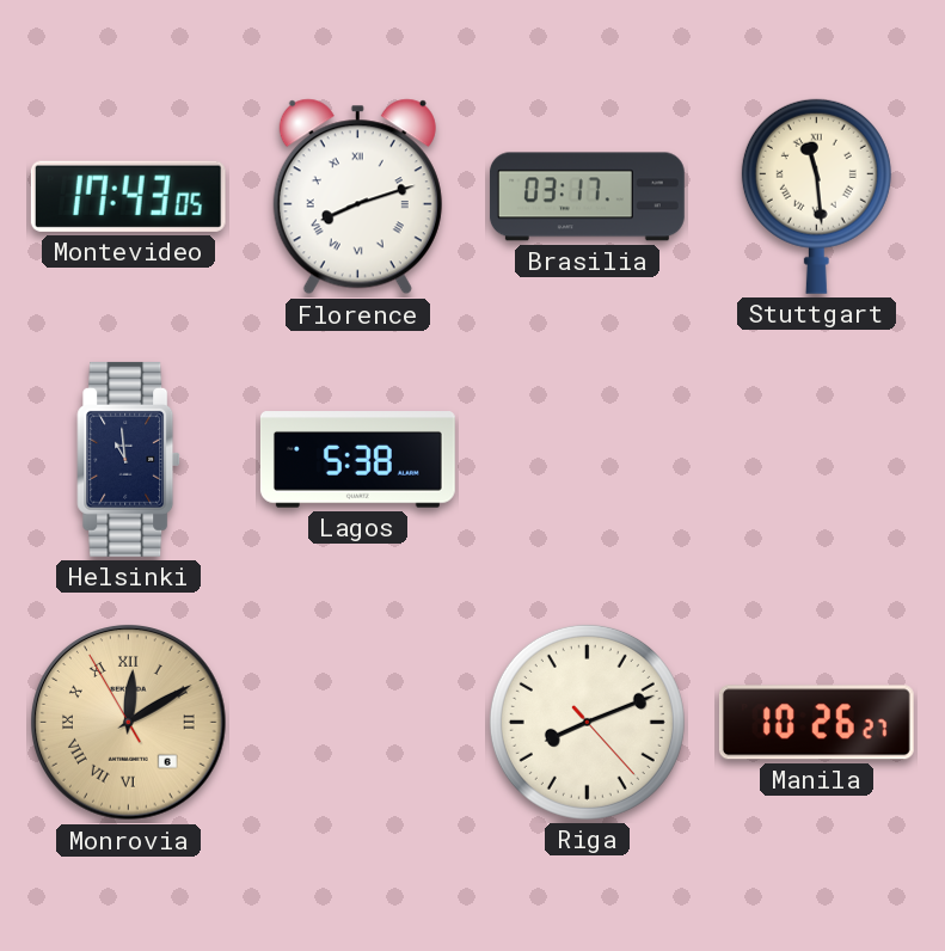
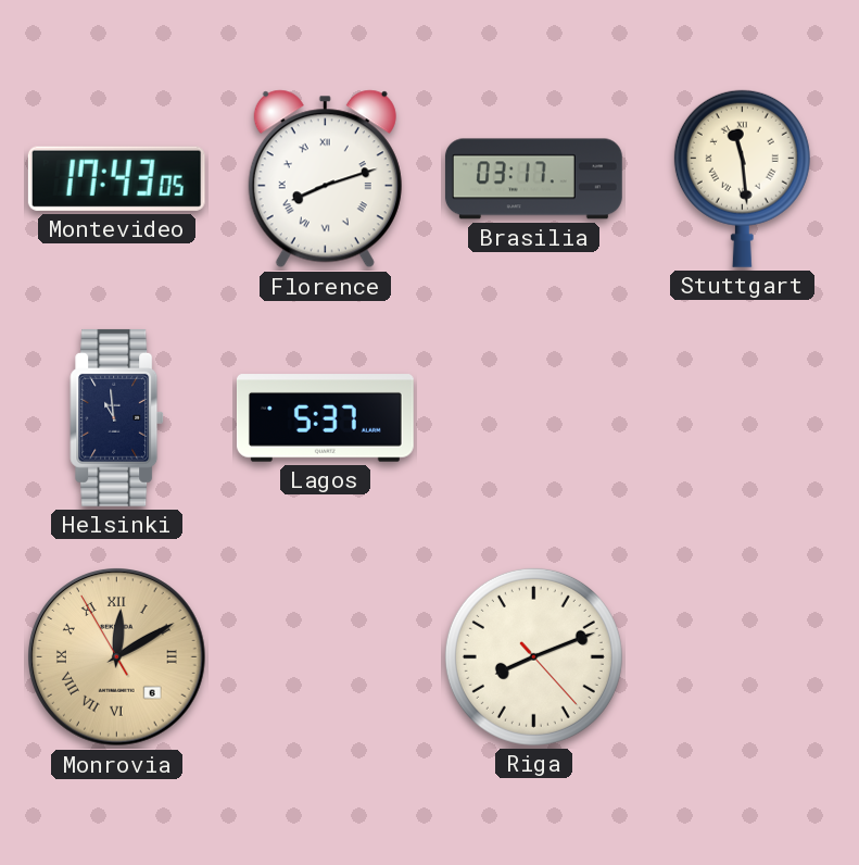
Lagos: 5:38 -> 5:37 (325, 418)
Manila: 10:26 -> none (816, 723)
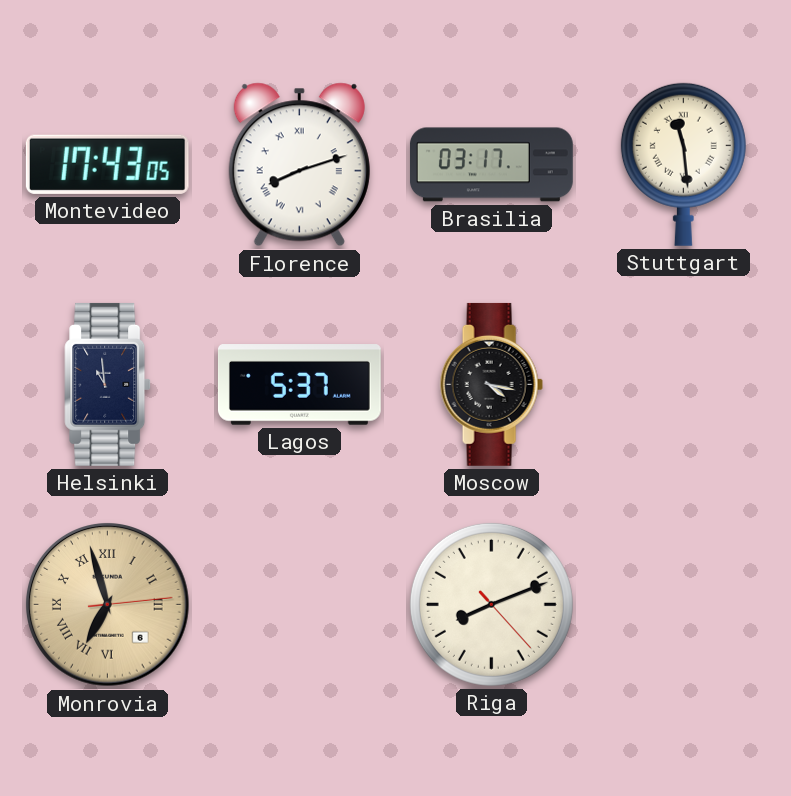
Moscow: none -> 4:17 (491, 384)
Monrovia: 12:09 -> 6:57 (108, 605)
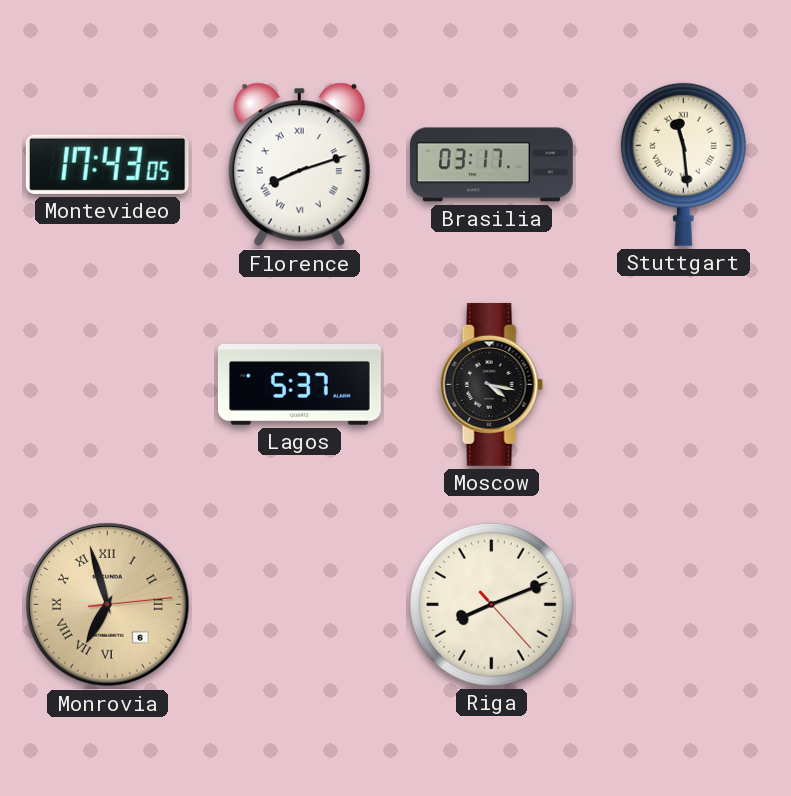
Helsinki: 10:59 -> none (108, 384)
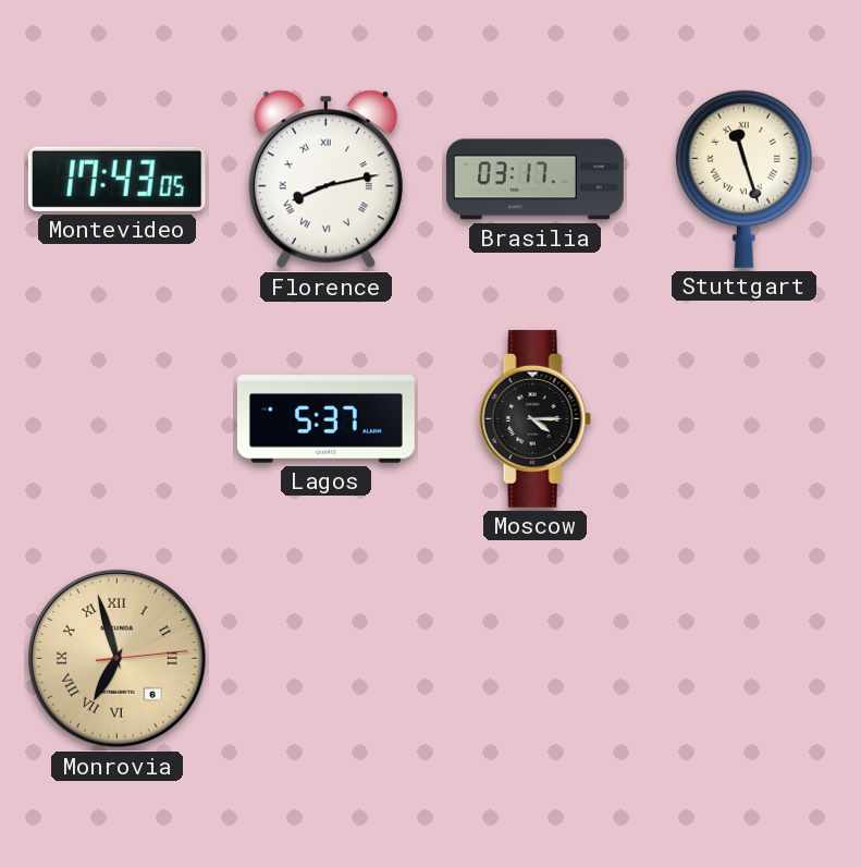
Florence: 8:12 -> 8:13 (325, 180)
Stuttgart: 11:29 -> 11:27 (743, 179)
Moscow: 4:17 -> 4:15 (534, 418)
Riga: 8:11 -> none (491, 604)
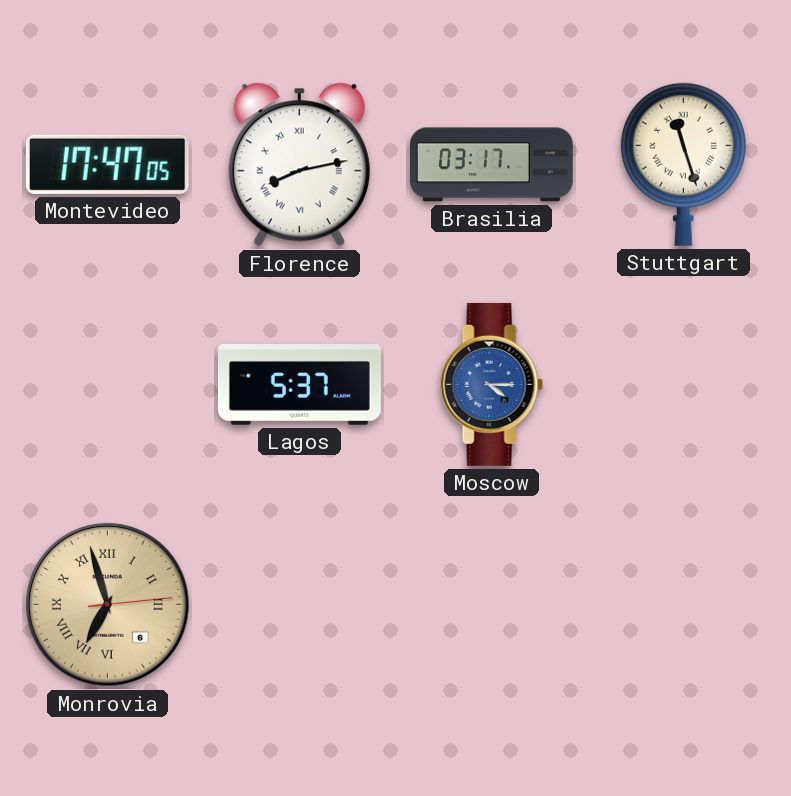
Montevideo: 17:43 -> 17:47 (107, 164)
Moscow dial: black -> blue (491, 384)
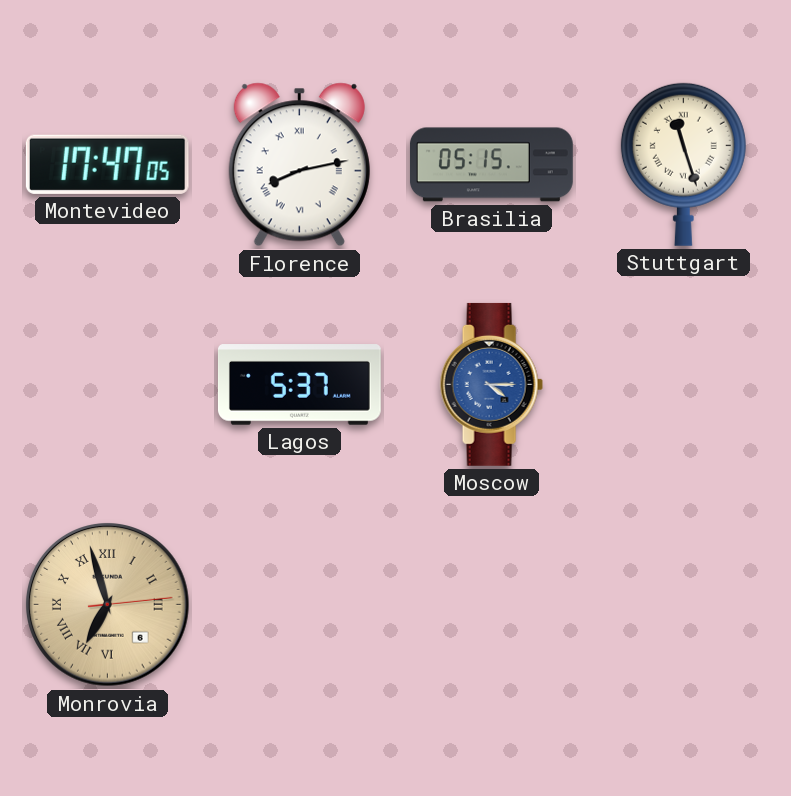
Brasilia: 03:17 -> 05:15 (491, 165)
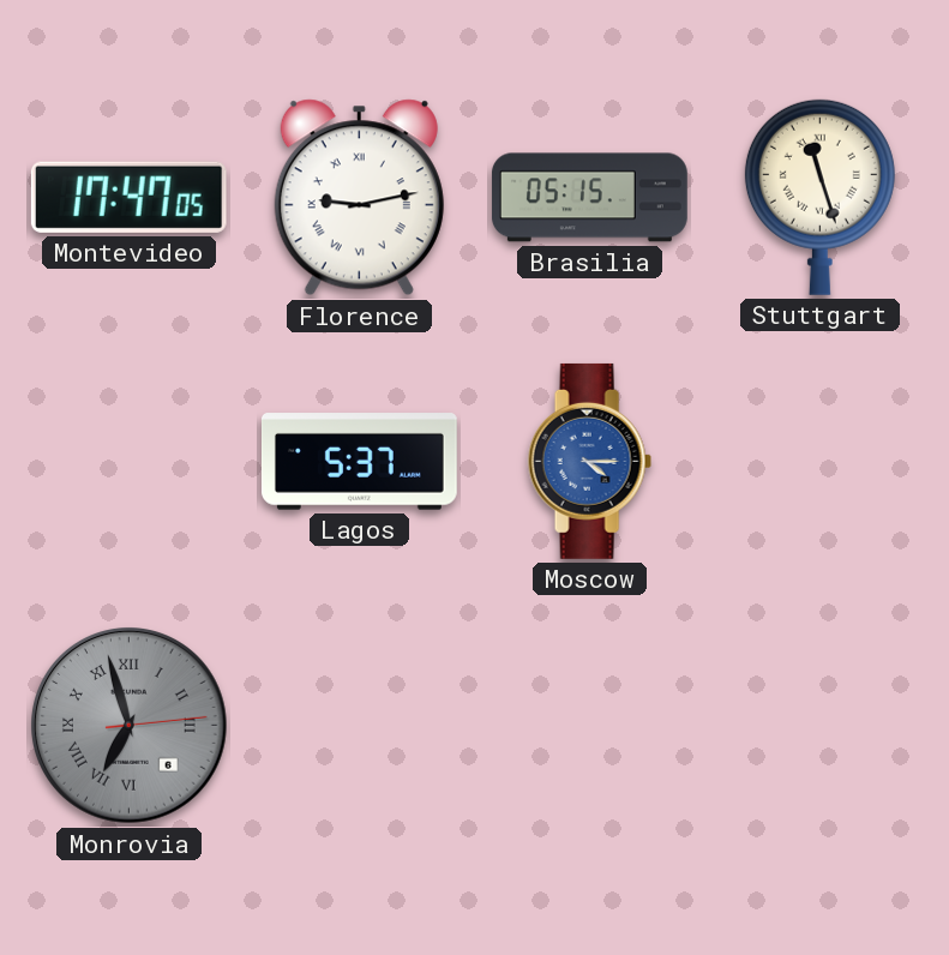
Florence: 8:13 -> 9:13 (359, 198)
Monrovia dial: champagne -> grey (130, 726)
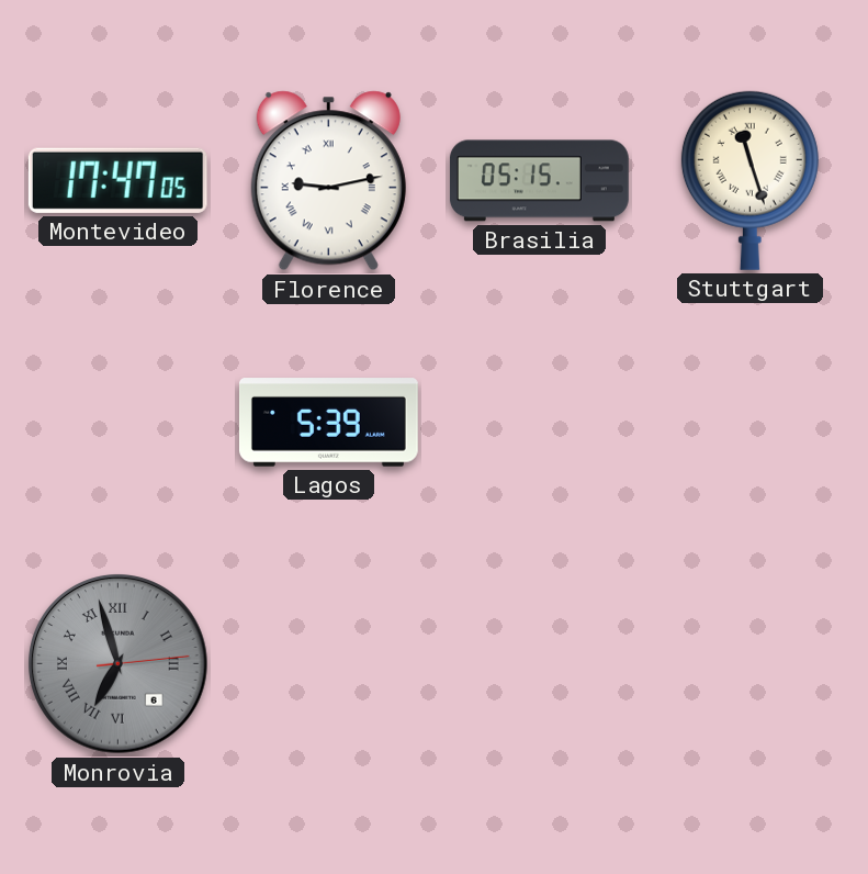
Lagos: 5:37 -> 5:39 (328, 423)
Moscow: 4:15 -> none (589, 461)
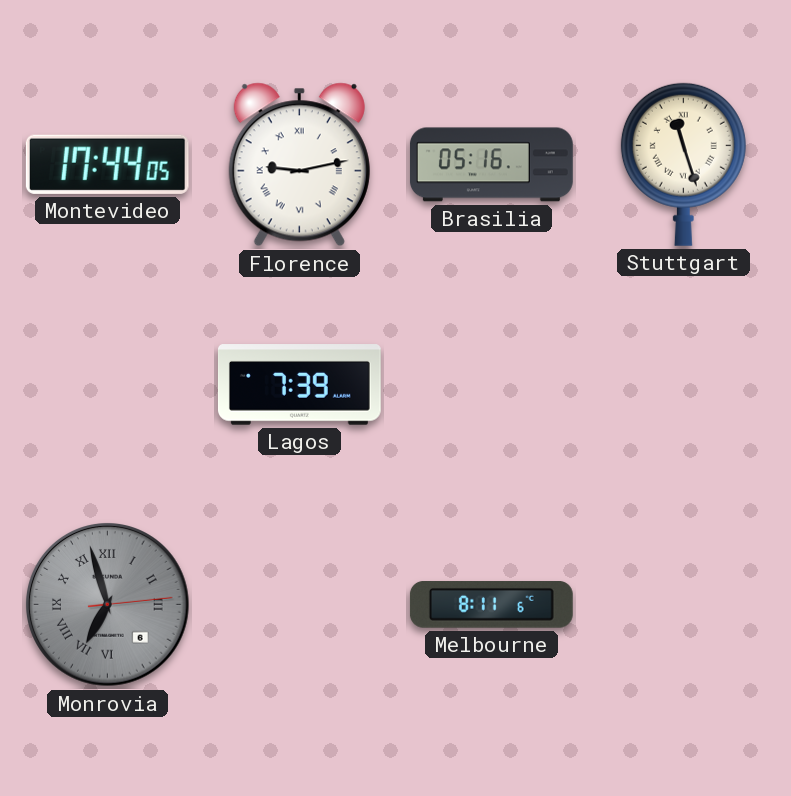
Montevideo: 17:47 -> 17:44 (107, 164)
Brasilia: 05:15 -> 05:16 (491, 165)
Lagos: 5:39 -> 7:39 (299, 385)
Melbourne: none -> 8:11 (491, 605)
